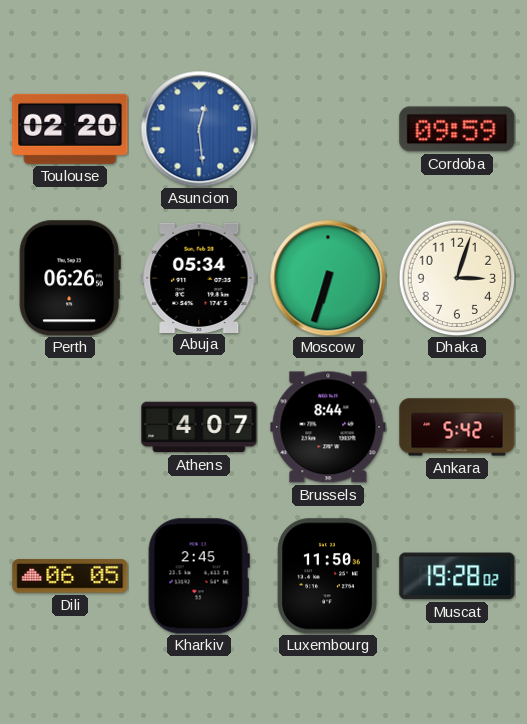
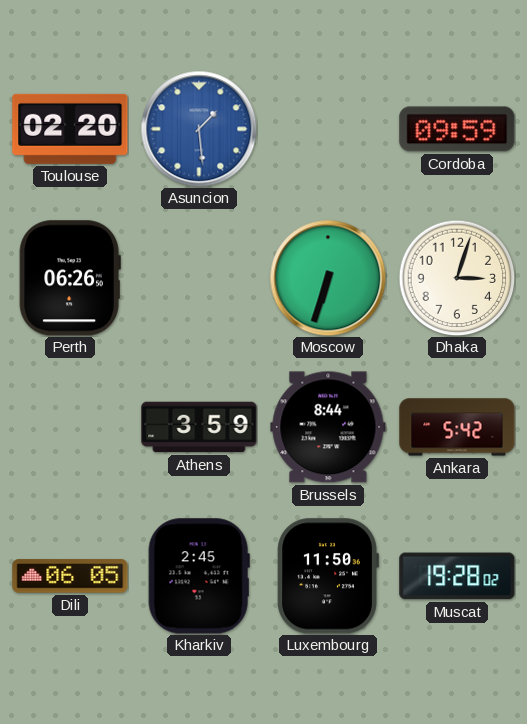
Asuncion: 12:29 -> 1:29 (199, 129)
Abuja: 05:34 -> none (199, 277)
Athens: 4:07 -> 3:59 (199, 427)
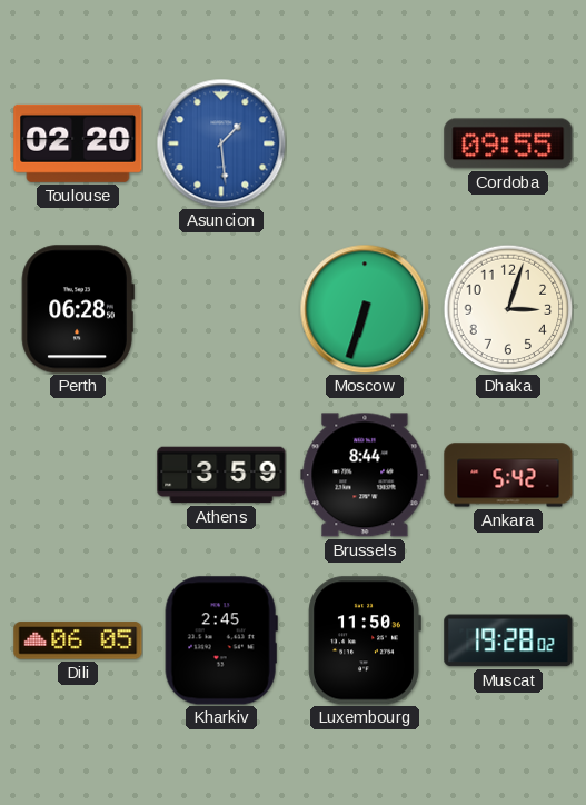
Cordoba: 09:59 -> 09:55 (508, 143)
Perth: 06:26 -> 06:28 (78, 309)
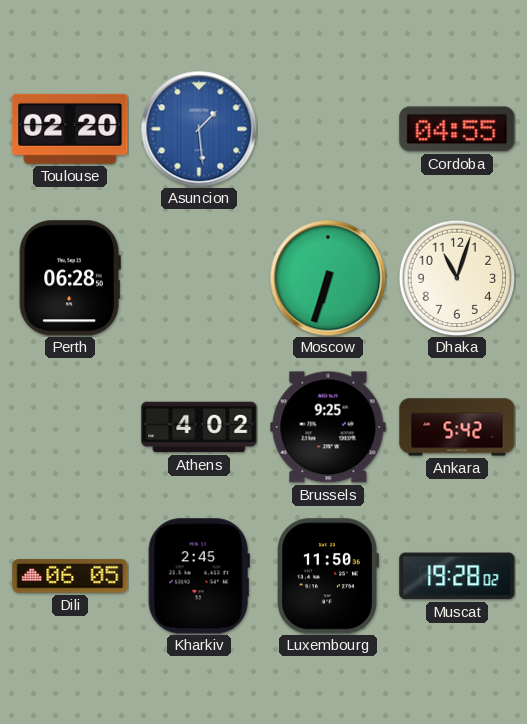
Cordoba: 09:55 -> 04:55 (457, 129)
Dhaka: 3:03 -> 11:03 (457, 278)
Athens: 3:59 -> 4:02 (199, 427)
Brussels: 8:44 -> 9:25 (328, 427)
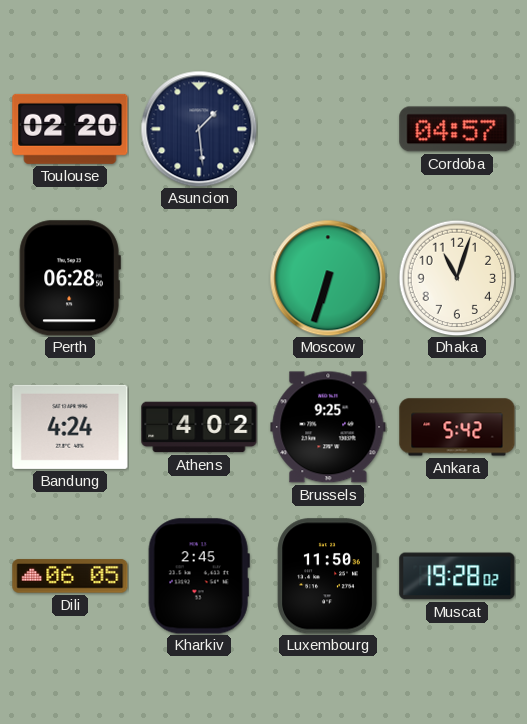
Asuncion dial: blue -> navy (199, 129)
Cordoba: 04:55 -> 04:57 (457, 129)
Bandung: none -> 4:24 (70, 427)
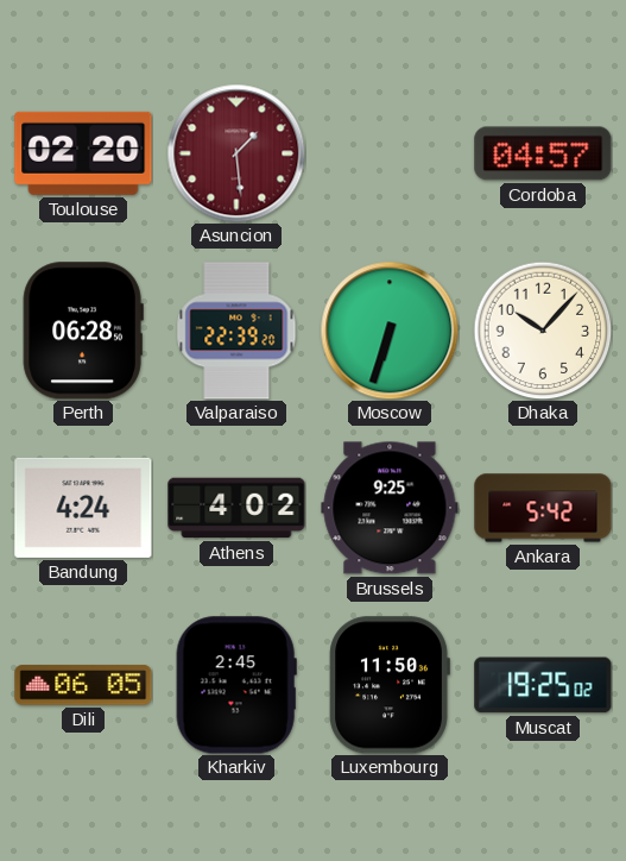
Asuncion dial: navy -> burgundy (236, 153)
Valparaiso: none -> 22:39 (236, 331)
Dhaka: 11:03 -> 10:07 (543, 331)
Muscat: 19:28 -> 19:25 (543, 685)
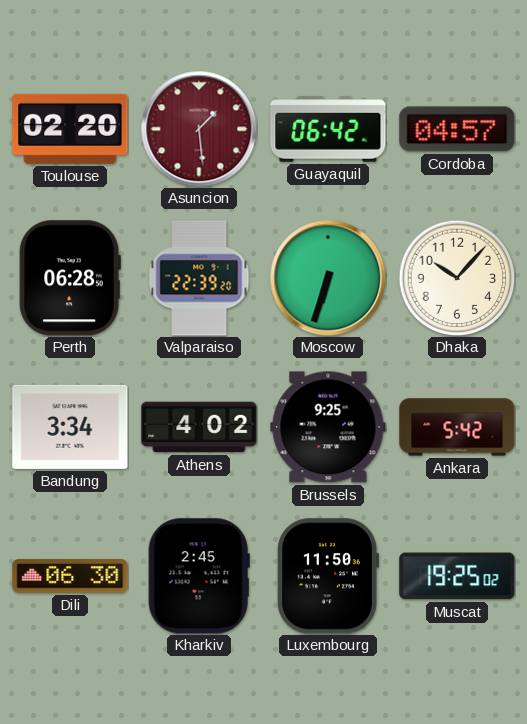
Guayaquil: none -> 06:42 (328, 129)
Bandung: 4:24 -> 3:34 (70, 427)
Dili: 06:05 -> 06:30 (70, 576)
